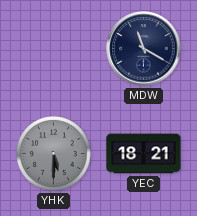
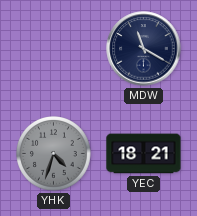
YHK: 5:30 -> 4:33 (54, 154)
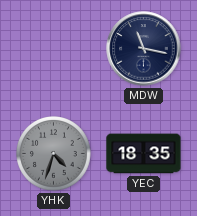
MDW: 11:20 -> 11:17 (144, 49)
YEC: 18:21 -> 18:35 (144, 154)
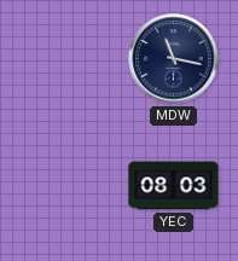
YHK: 4:33 -> none (54, 154)
YEC: 18:35 -> 08:03 (174, 186)
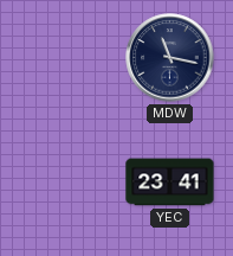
YEC: 08:03 -> 23:41 (170, 183)
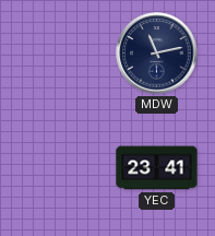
MDW: 11:17 -> 11:13 (157, 54)
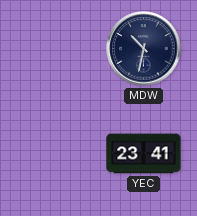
MDW: 11:13 -> 10:32 (144, 49)
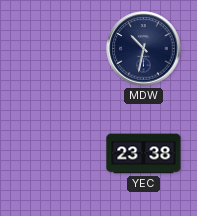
YEC: 23:41 -> 23:38 (144, 154)
